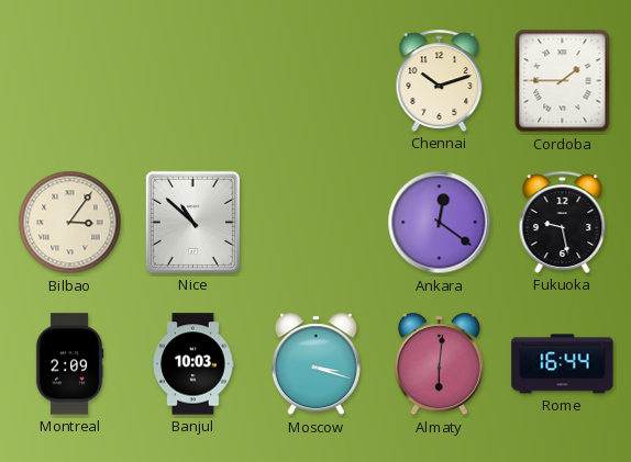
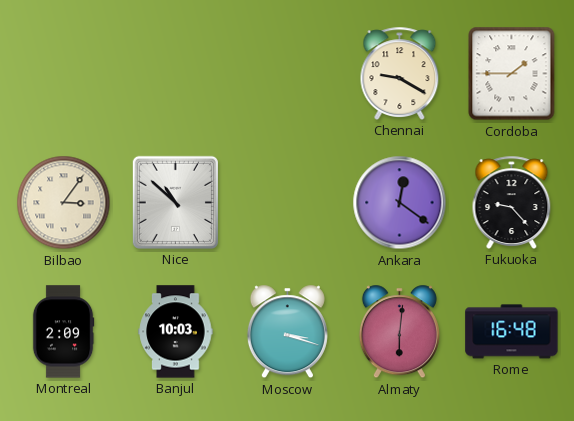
Chennai: 10:12 -> 9:20 (400, 73)
Fukuoka: 9:28 -> 9:23 (512, 202)
Rome: 16:44 -> 16:48 (512, 332)
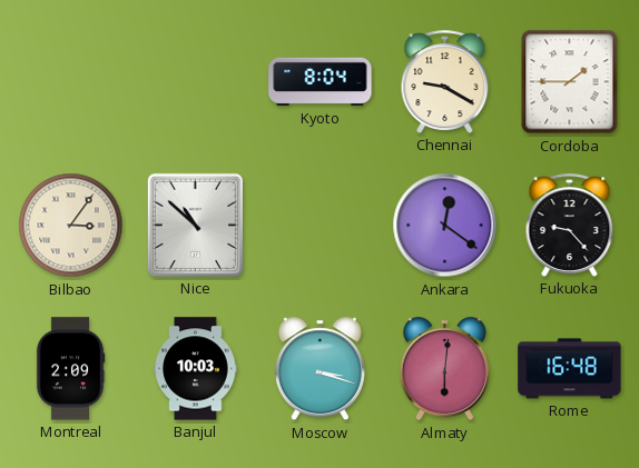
Kyoto: none -> 8:04 (321, 82)
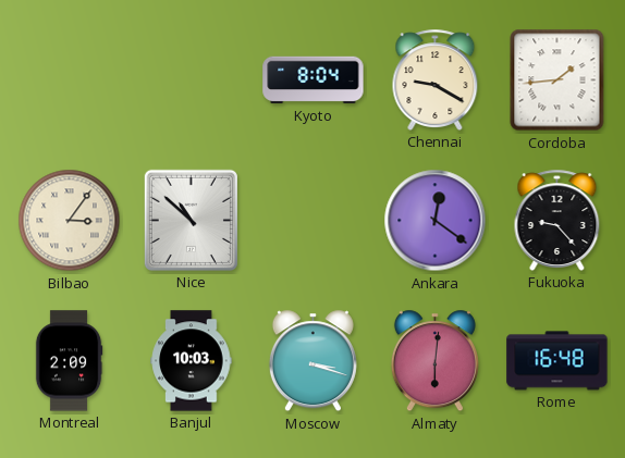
Cordoba: 1:45 -> 1:44 (557, 81)
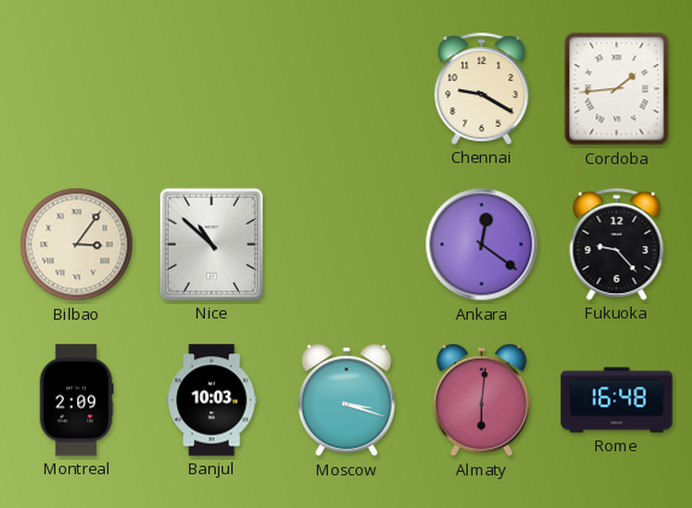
Kyoto: 8:04 -> none (314, 81)
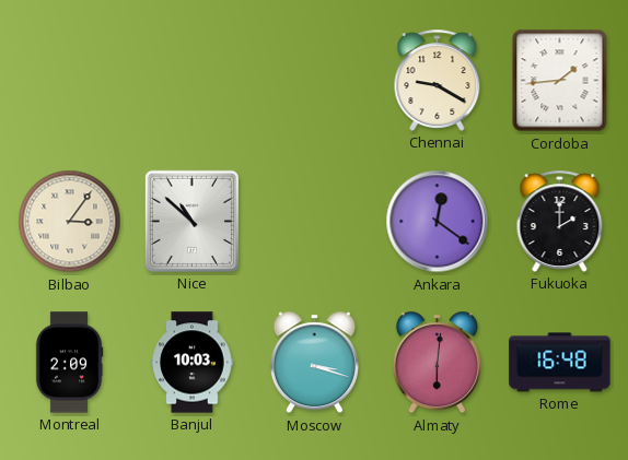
Fukuoka: 9:23 -> 2:00 (560, 221)
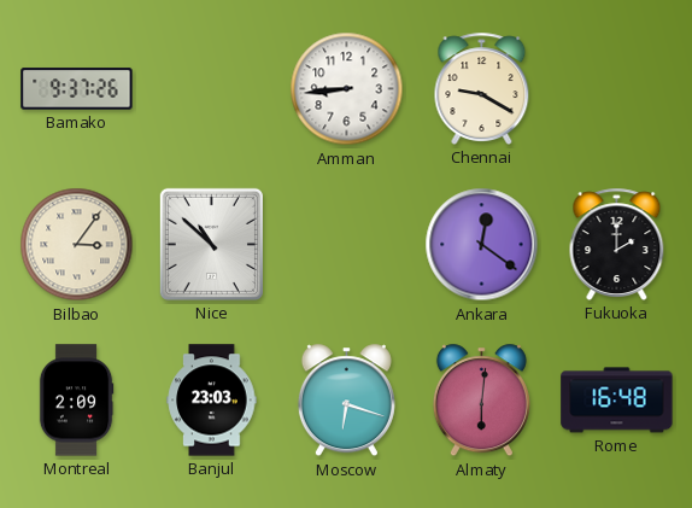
Bamako: none -> 9:37 (77, 89)
Amman: none -> 8:44 (347, 89)
Cordoba: 1:44 -> none (560, 81)
Banjul: 10:03 -> 23:03 (212, 401)
Moscow: 3:18 -> 6:18 (346, 401)
